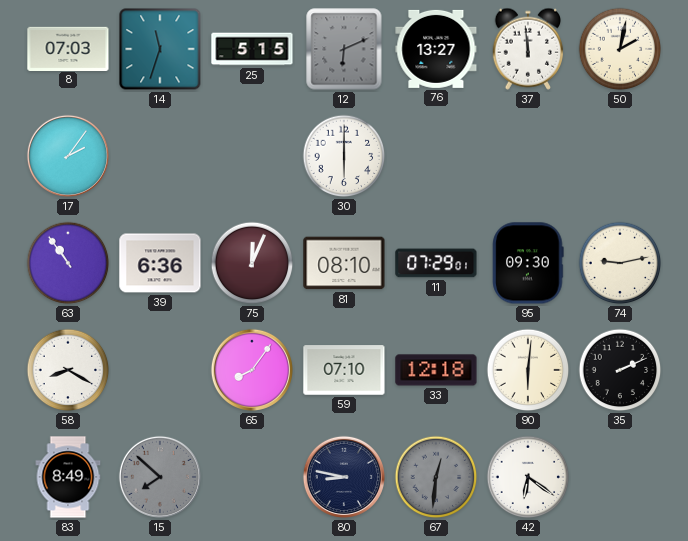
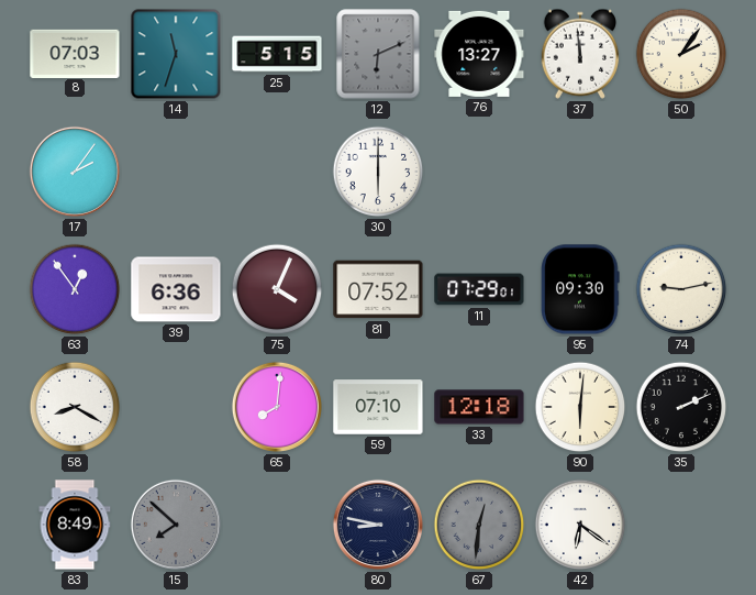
50: 2:02 -> 2:06 (681, 54)
63: 10:54 -> 12:54 (75, 289)
75: 12:04 -> 4:04 (277, 289)
81: 08:10 -> 07:52 (378, 289)
65: 8:06 -> 8:01 (277, 407)
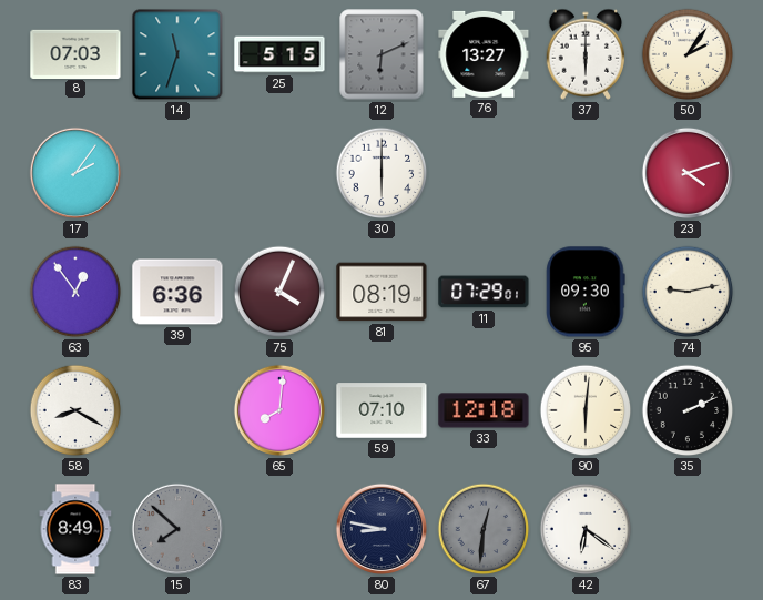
37: 11:59 -> 6:00 (586, 54)
23: none -> 4:12 (688, 173)
81: 07:52 -> 08:19 (381, 292)
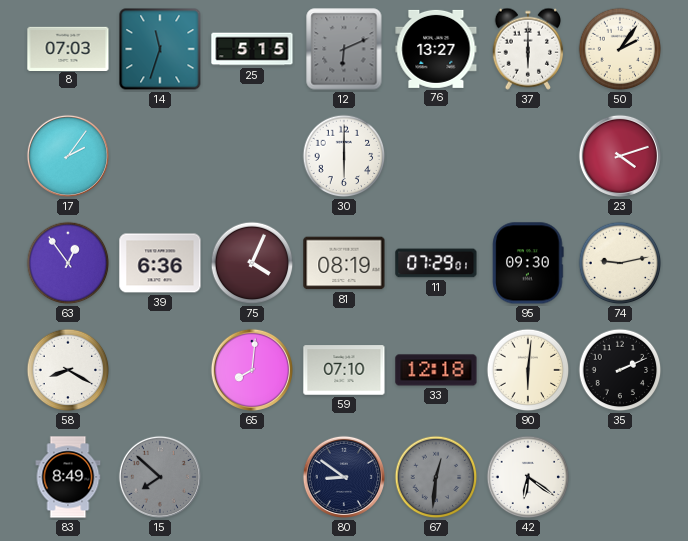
80: 8:47 -> 8:51 (344, 477)
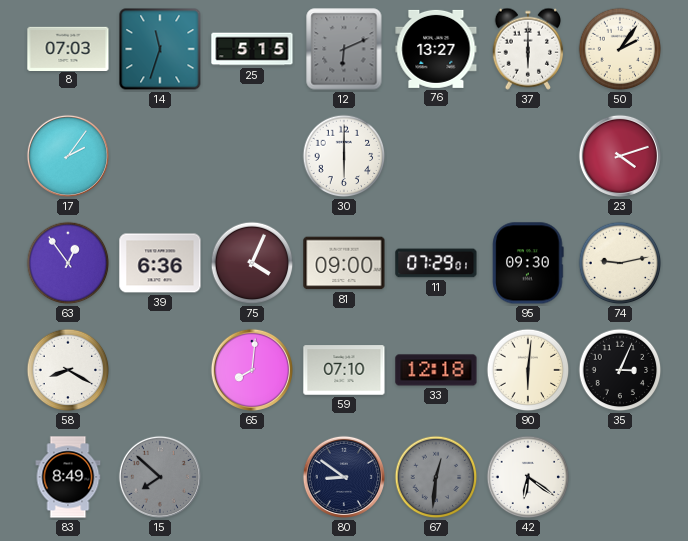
81: 08:19 -> 09:00 (344, 263)
35: 2:11 -> 3:04 (620, 370)
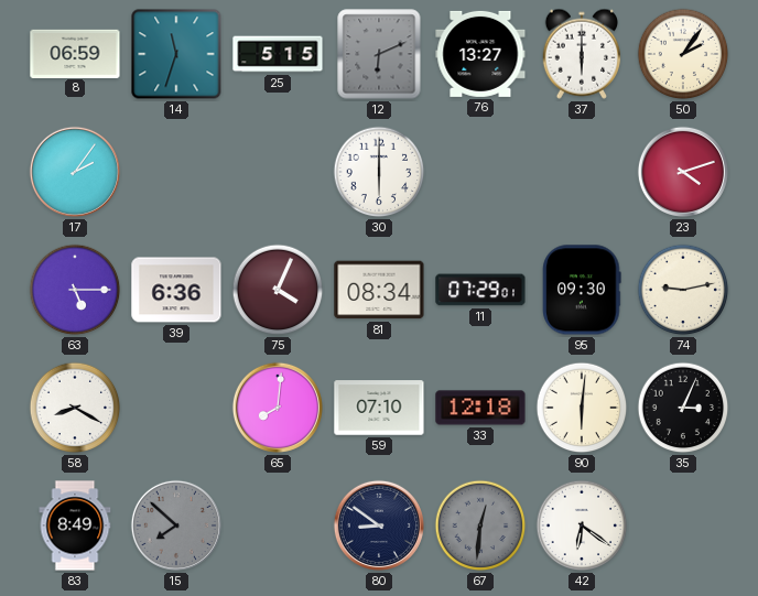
8: 07:03 -> 06:59 (75, 53)
63: 12:54 -> 5:15 (75, 290)
81: 09:00 -> 08:34 (379, 290)
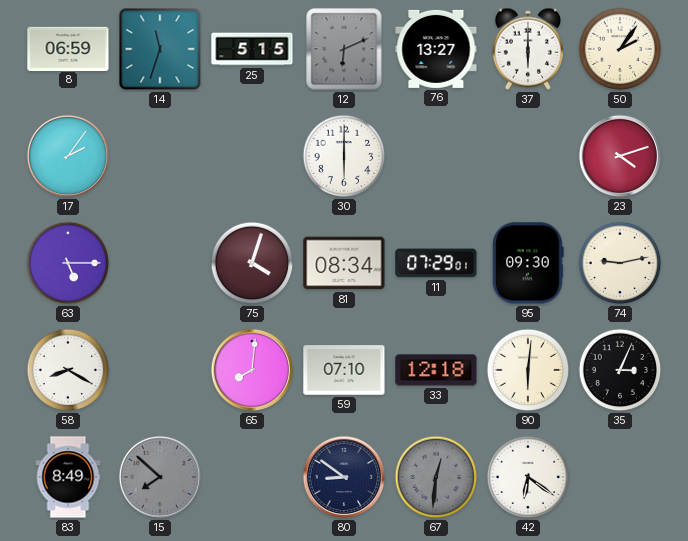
39: 6:36 -> none (176, 290)
75: 4:04 -> 4:03 (252, 263)
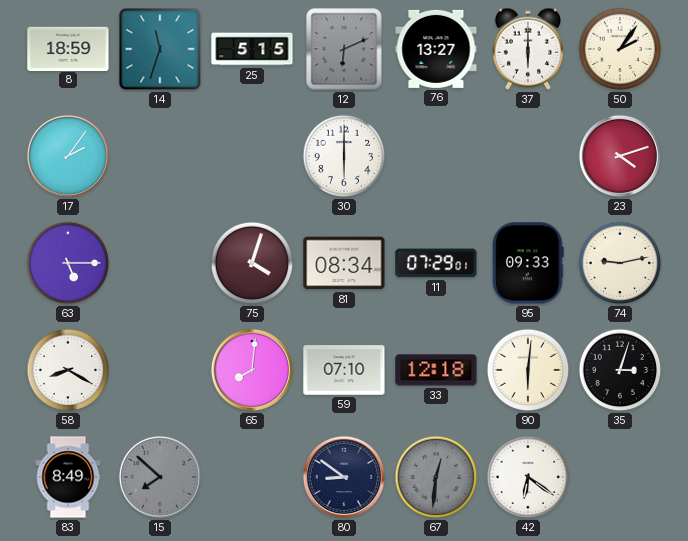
8: 06:59 -> 18:59 (68, 48)
95: 09:30 -> 09:33 (528, 263)
35: 3:04 -> 3:03 (620, 370)
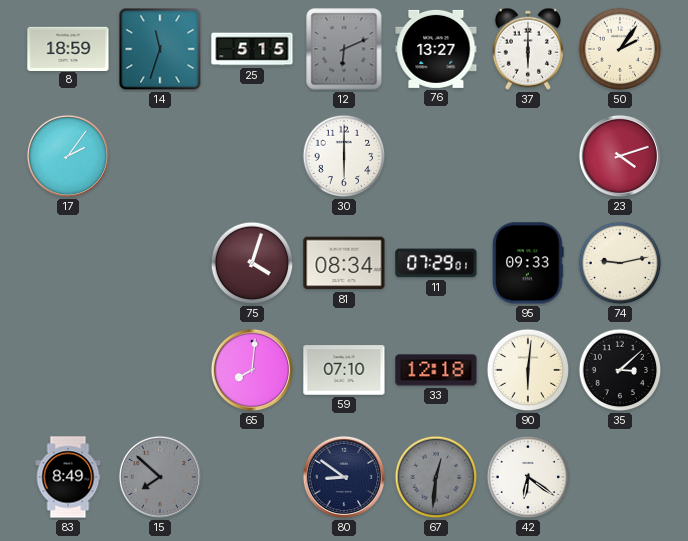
63: 5:15 -> none (68, 263)
58: 8:20 -> none (68, 370)
35: 3:03 -> 3:08 (620, 370)
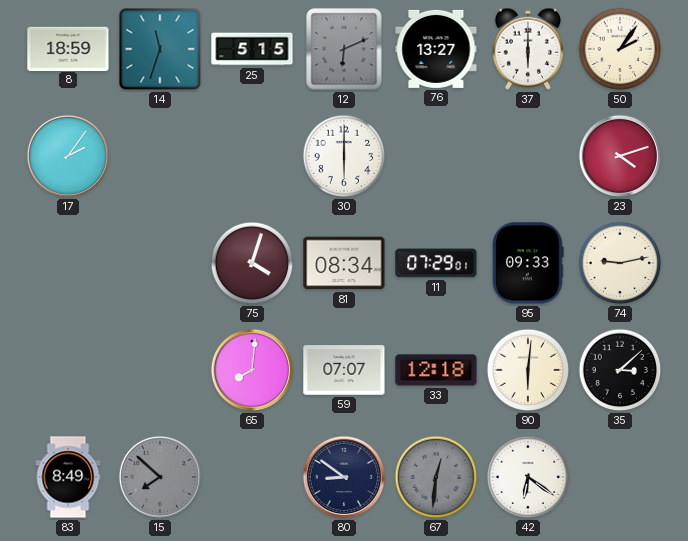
59: 07:10 -> 07:07 (344, 370)
